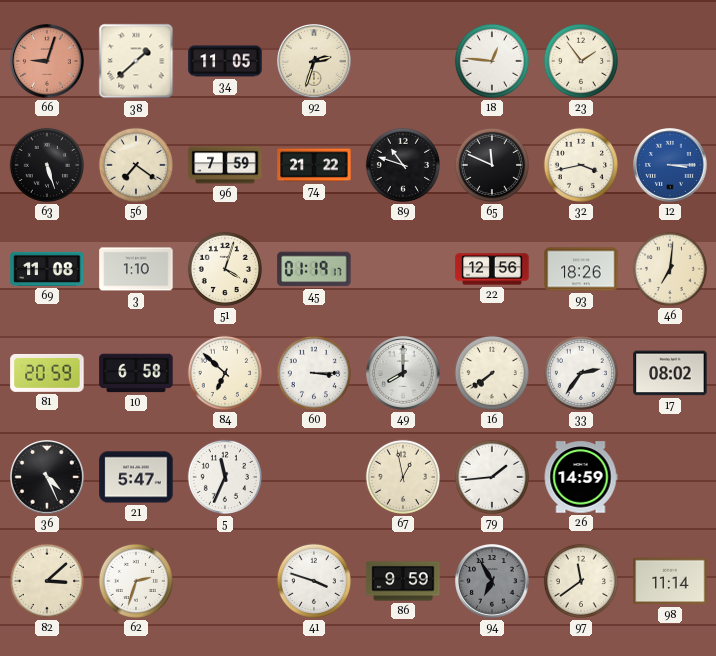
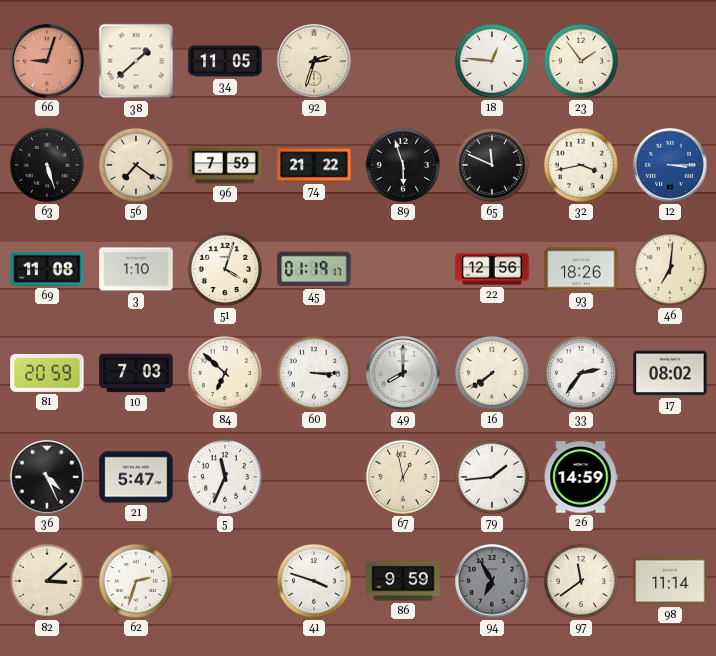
89: 10:48 -> 5:57 (403, 165)
10: 6:58 -> 7:03 (136, 373)
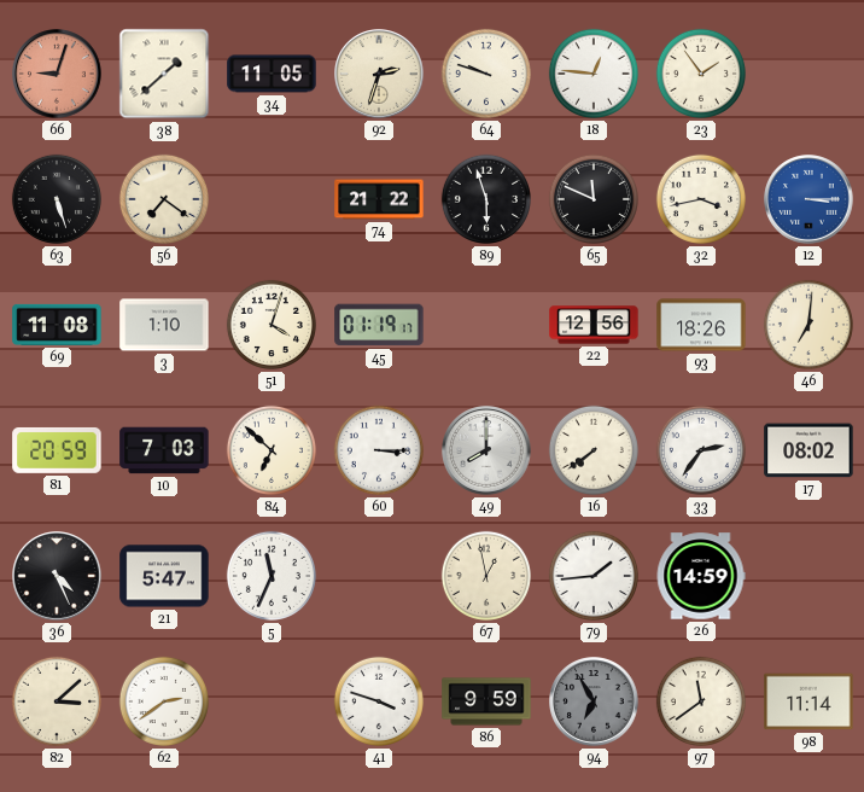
64: none -> 9:48 (486, 74)
96: 7:59 -> none (225, 165)
62: 2:33 -> 2:39 (164, 701)
